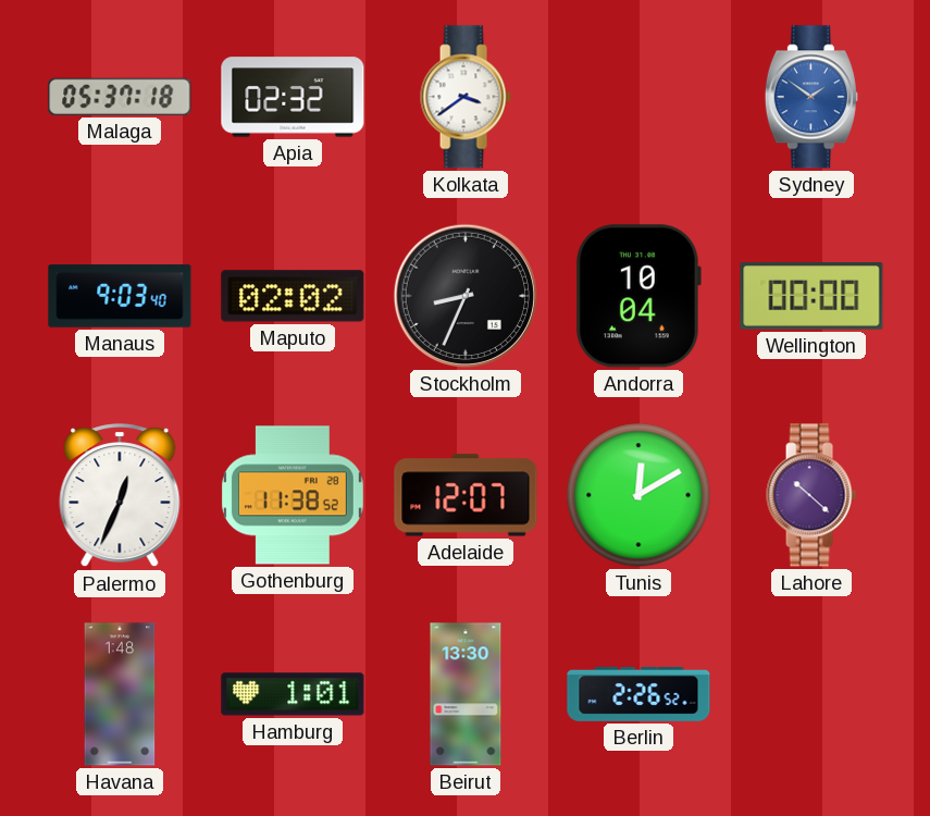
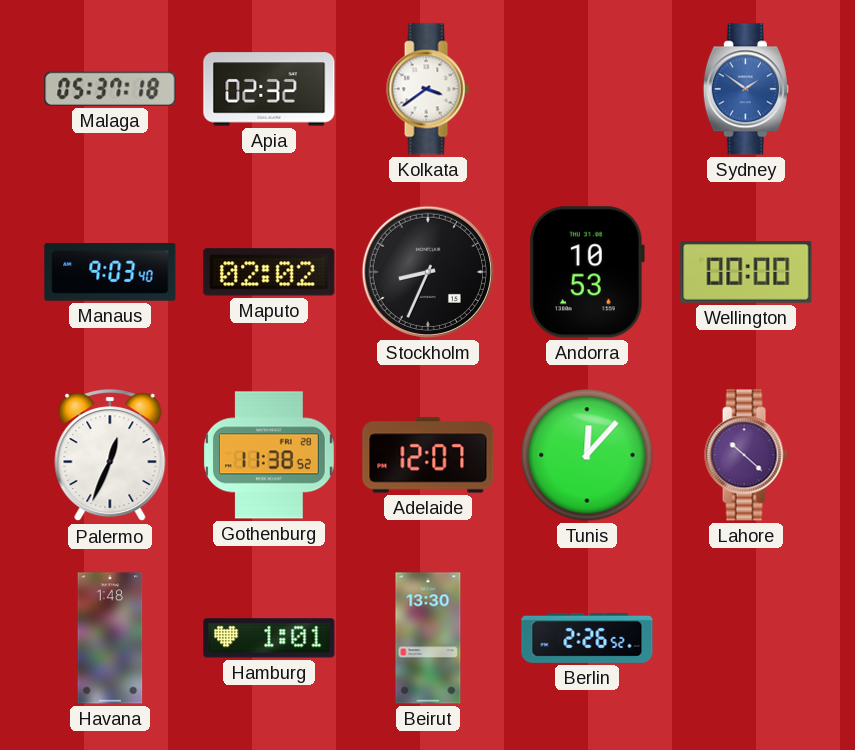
Andorra: 10:04 -> 10:53 (587, 272)
Tunis: 12:10 -> 12:07 (587, 455)
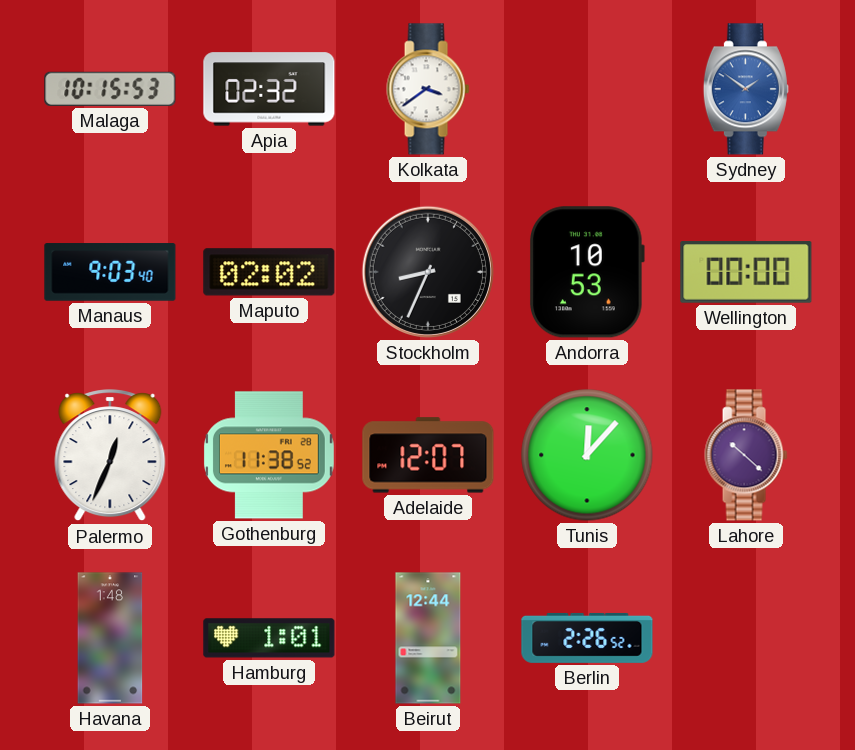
Malaga: 05:37 -> 10:15 (110, 89)
Beirut: 13:30 -> 12:44 (428, 638)
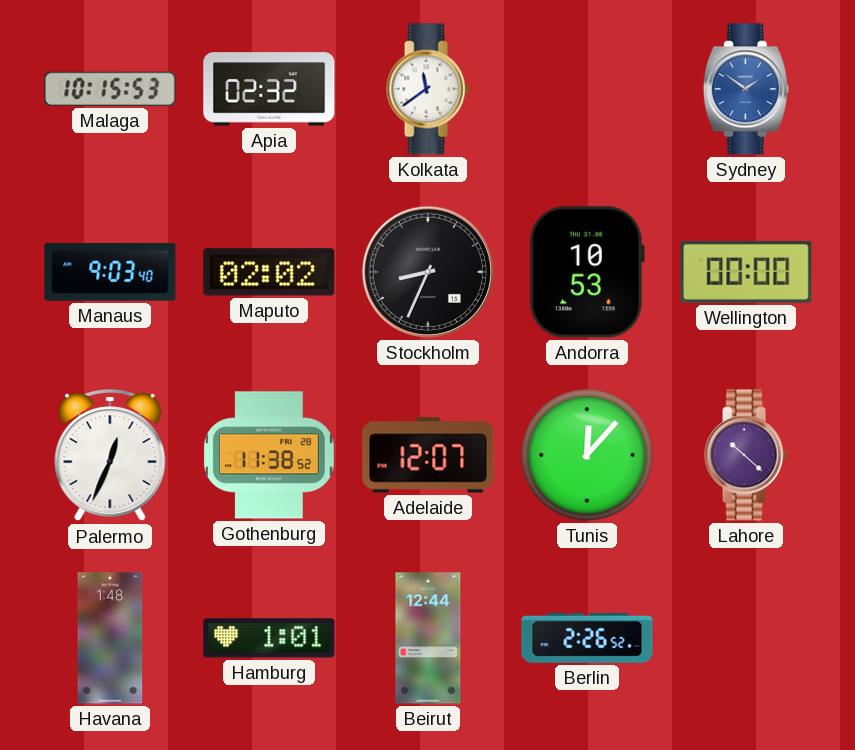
Kolkata: 3:39 -> 11:39 (428, 89)
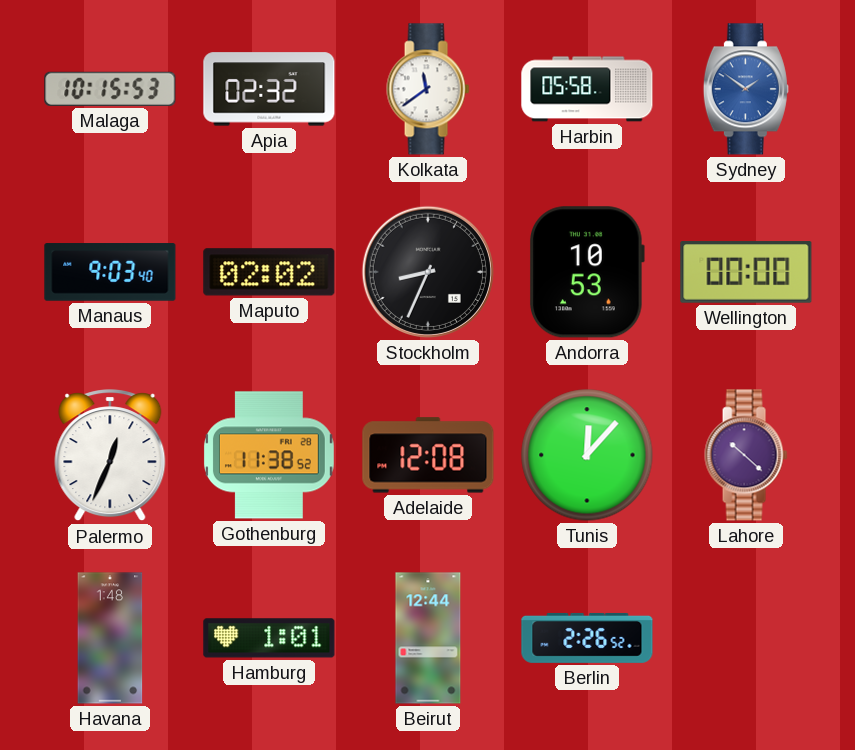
Harbin: none -> 05:58 (587, 89)
Adelaide: 12:07 -> 12:08 (428, 455)
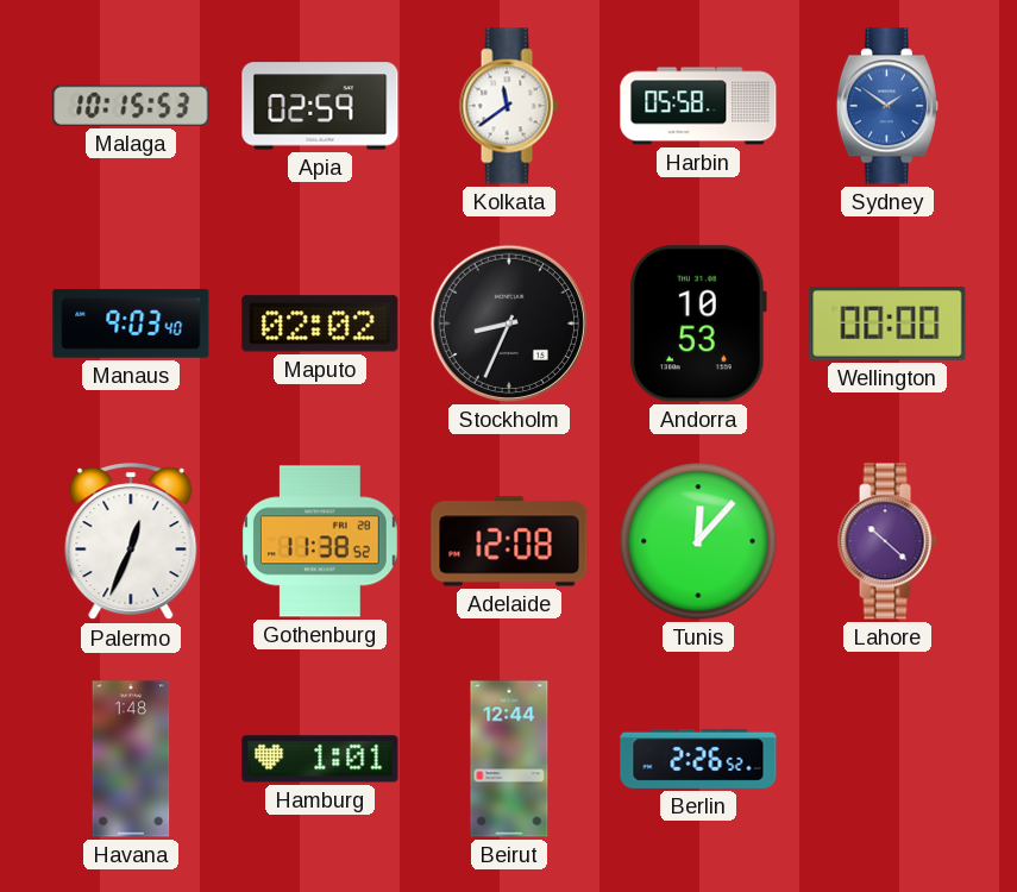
Apia: 02:32 -> 02:59 (320, 106)
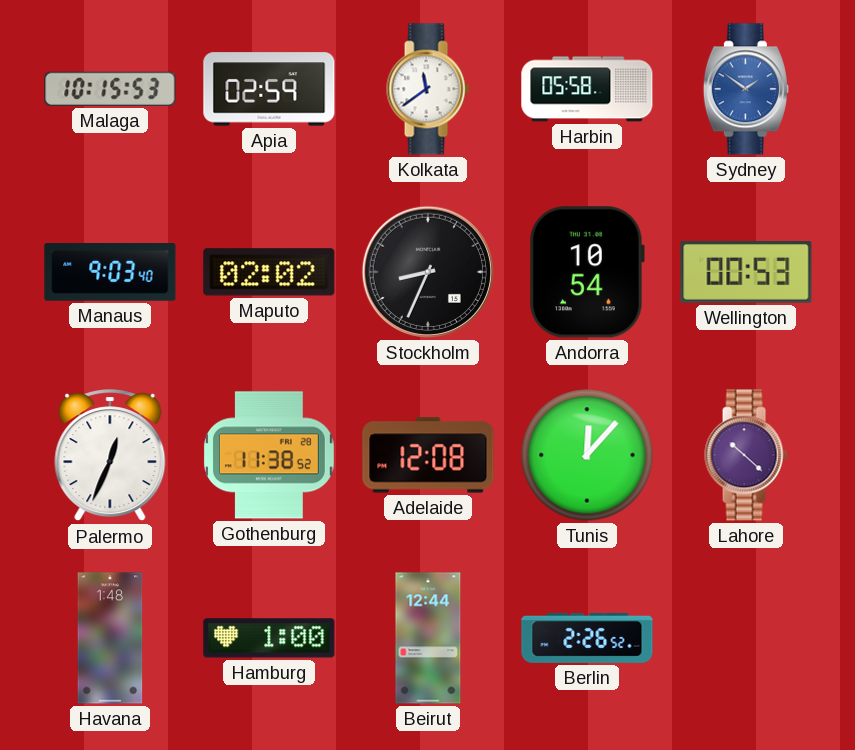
Andorra: 10:53 -> 10:54 (587, 272)
Wellington: 00:00 -> 00:53 (746, 272)
Hamburg: 1:01 -> 1:00 (269, 638)
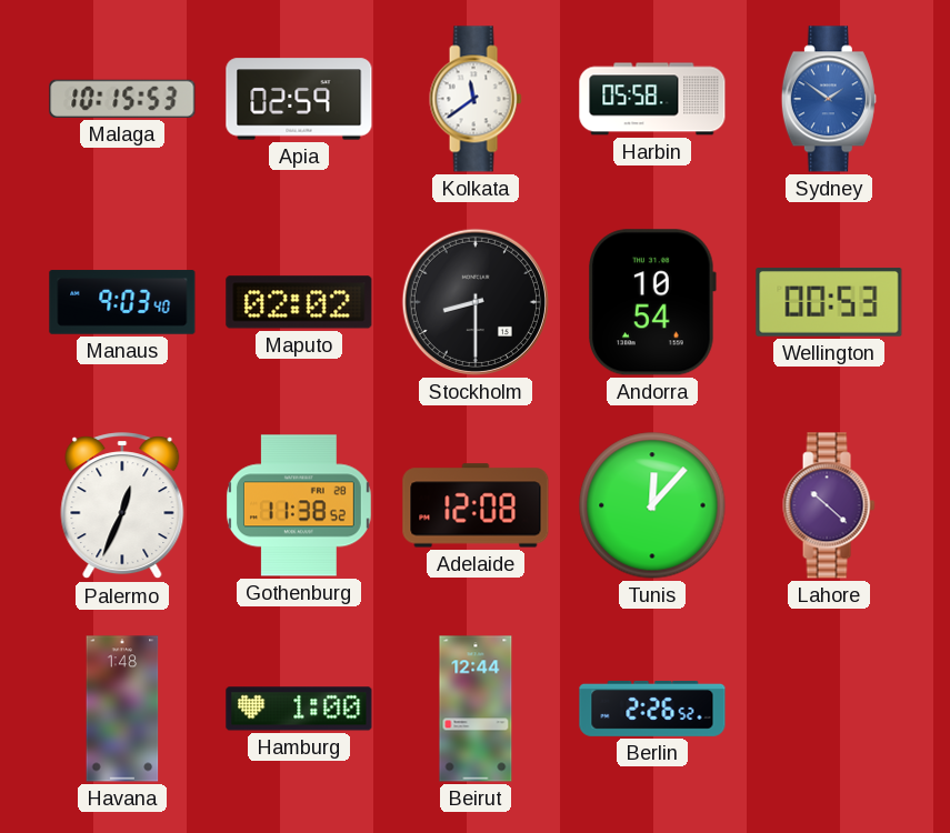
Stockholm: 8:34 -> 8:30 (476, 302)
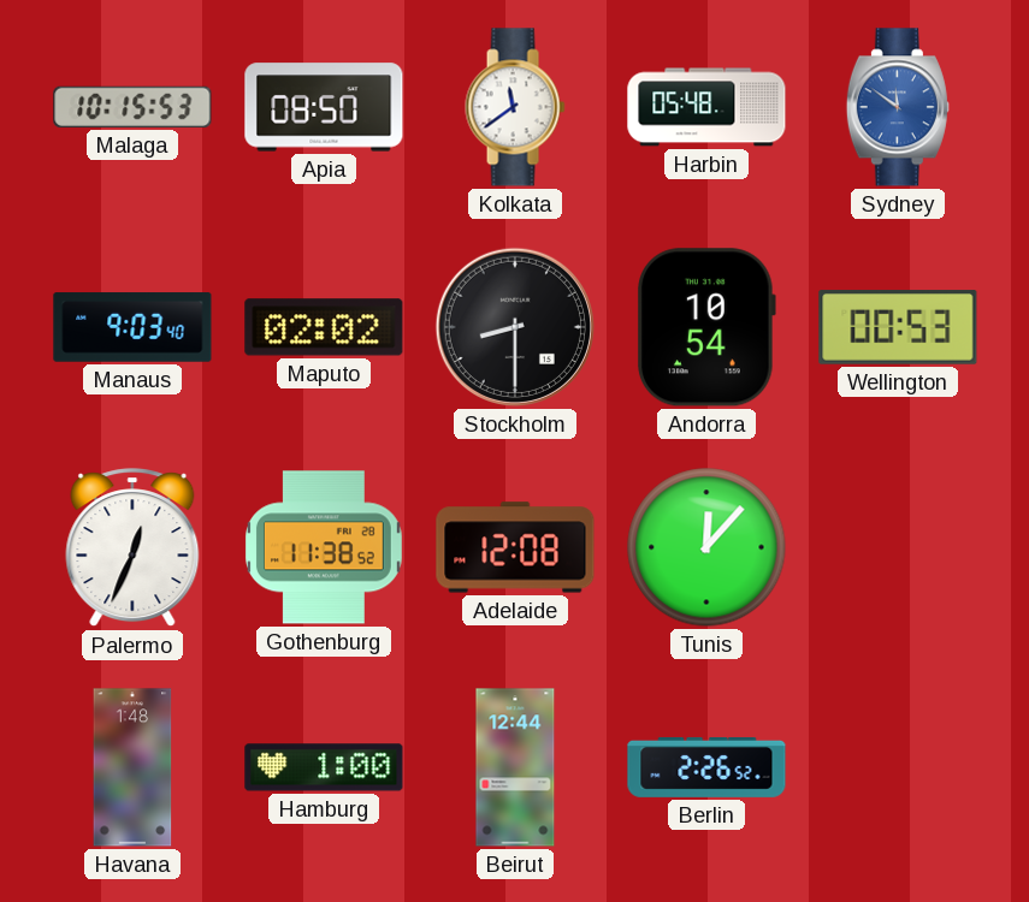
Apia: 02:59 -> 08:50 (324, 107)
Harbin: 05:58 -> 05:48 (706, 107)
Sydney: 1:51 -> 11:51 (898, 107)
Lahore: 10:22 -> none (829, 505)
